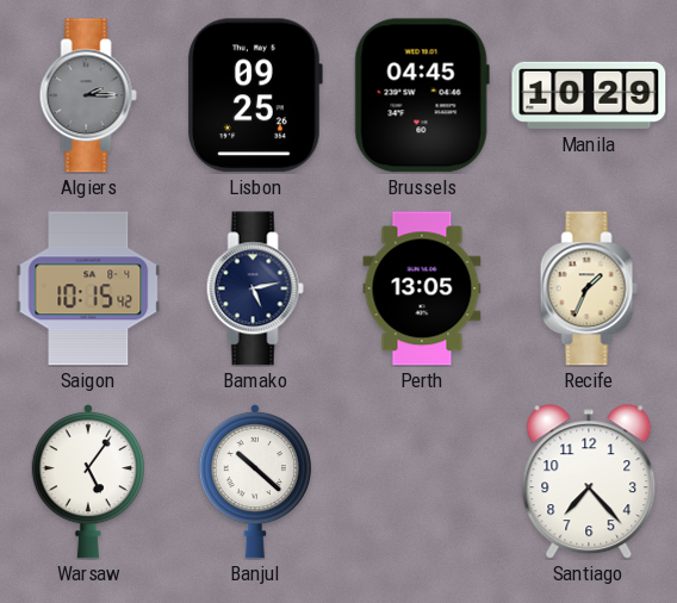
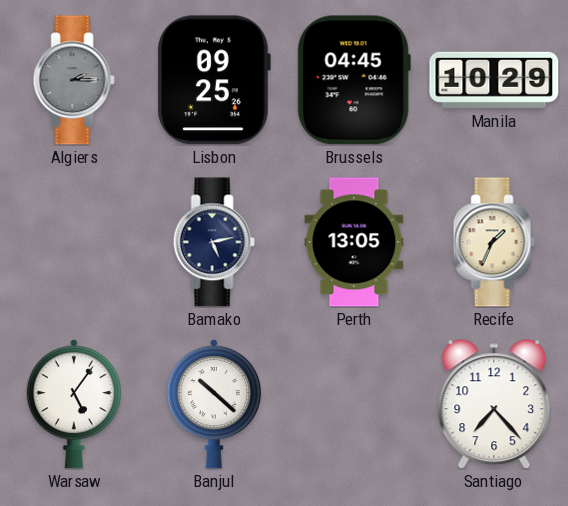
Saigon: 10:15 -> none (88, 288)
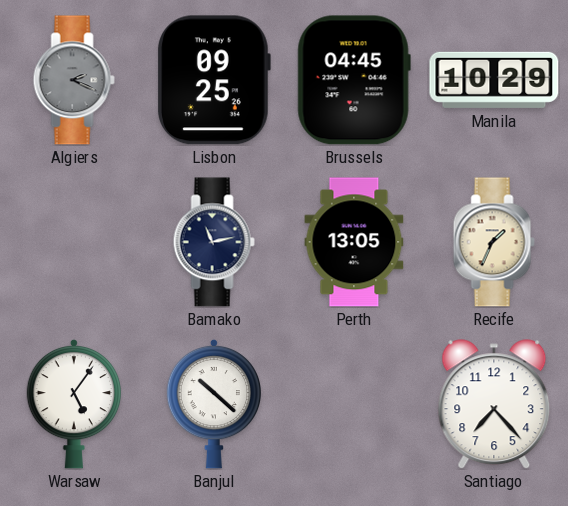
Algiers: 2:15 -> 2:19 (74, 80)
Bamako: 5:13 -> 11:13 (214, 242)
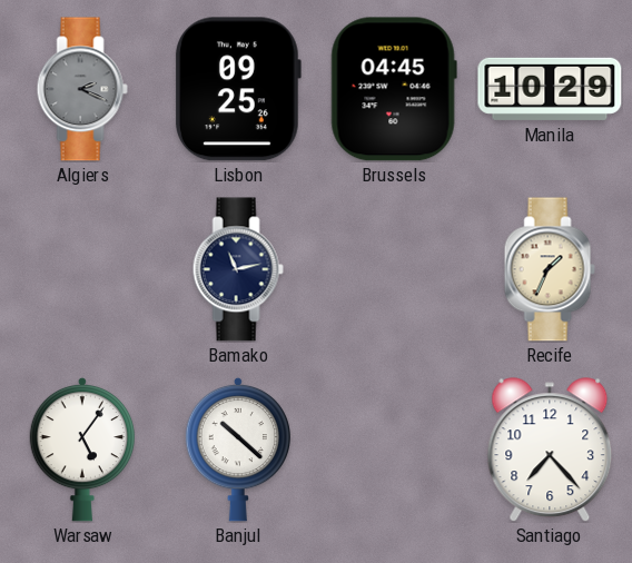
Perth: 13:05 -> none (354, 242)
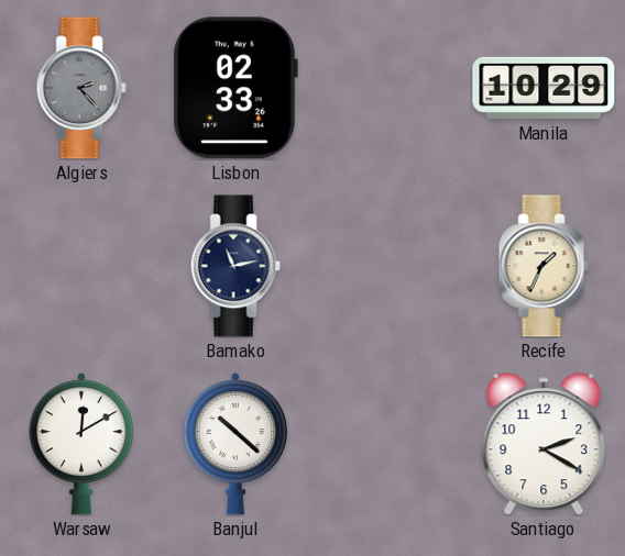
Algiers: 2:19 -> 2:23 (81, 88)
Lisbon: 09:25 -> 02:33 (235, 88)
Brussels: 04:45 -> none (394, 89)
Warsaw: 5:06 -> 12:10 (80, 444)
Santiago: 7:23 -> 2:20 (544, 444)
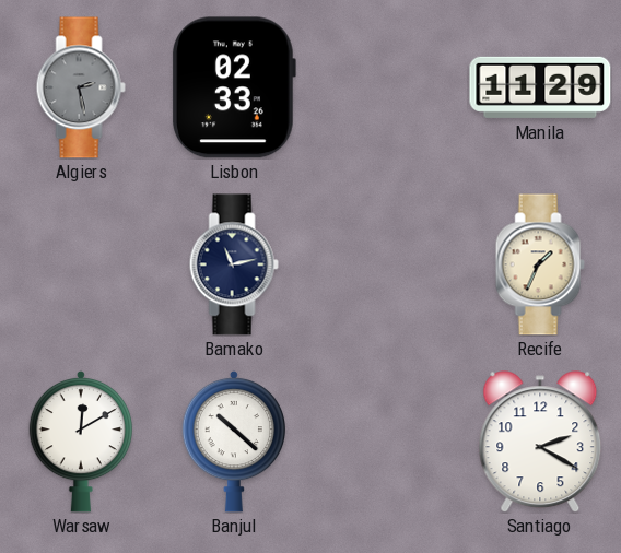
Algiers: 2:23 -> 2:28 (81, 87)
Manila: 10:29 -> 11:29 (540, 87)
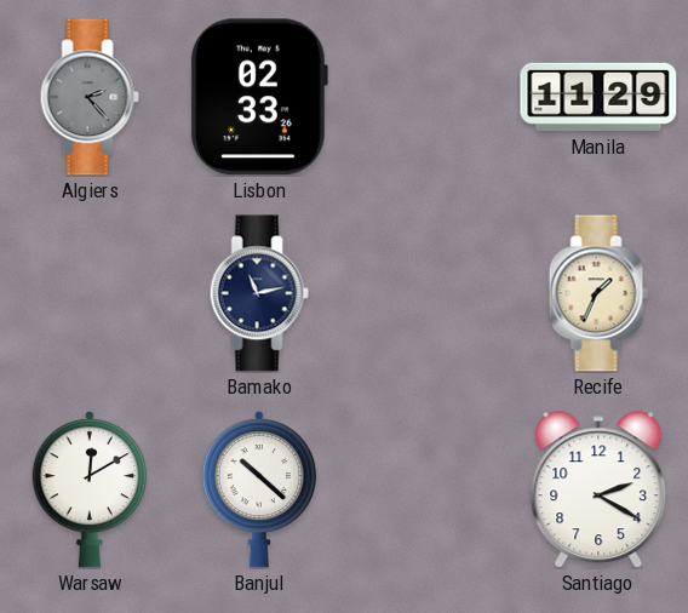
Algiers: 2:28 -> 2:23 (90, 97)
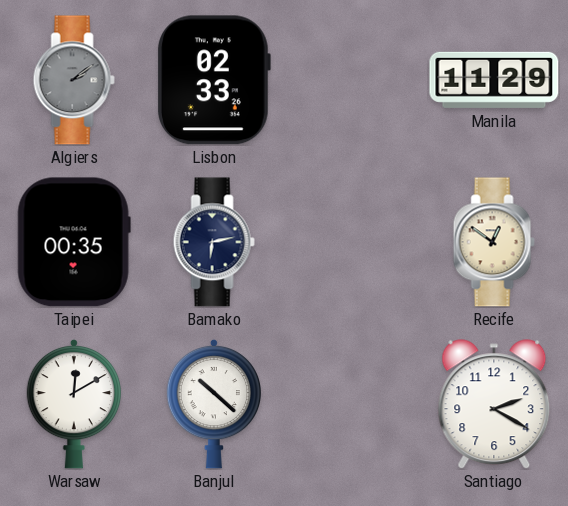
Algiers: 2:23 -> 2:09 (74, 80)
Taipei: none -> 00:35 (74, 242)
Bamako: 11:13 -> 6:13 (214, 242)
Recife: 1:34 -> 12:51 (494, 242)
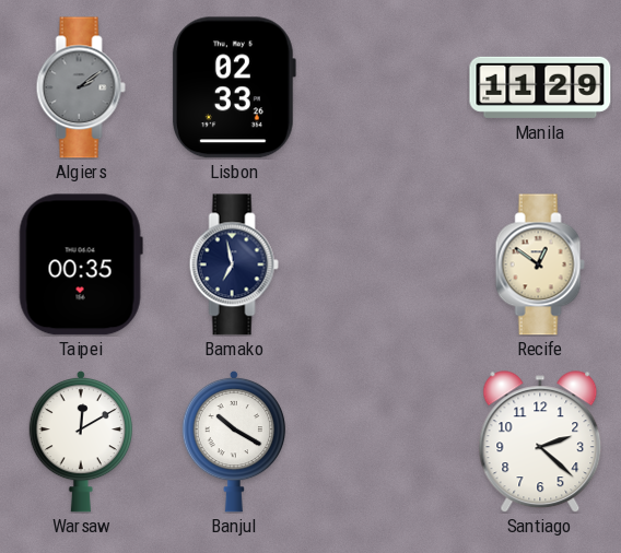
Bamako: 6:13 -> 6:58 (234, 264)
Banjul: 10:22 -> 10:20 (233, 442)
Santiago: 2:20 -> 2:22 (540, 442)
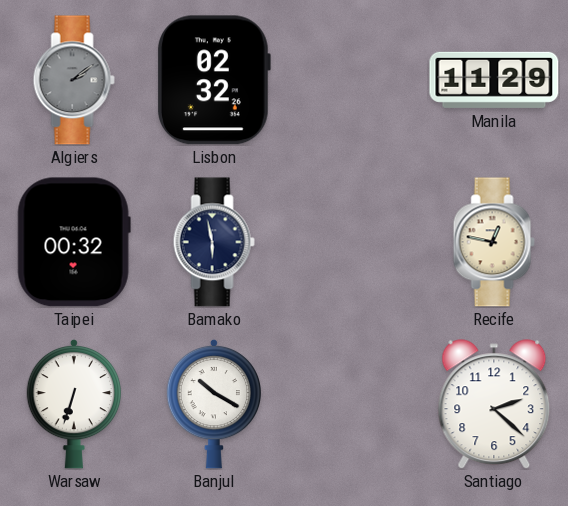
Lisbon: 02:33 -> 02:32 (214, 80)
Taipei: 00:35 -> 00:32 (74, 242)
Bamako: 6:58 -> 5:58 (214, 242)
Recife: 12:51 -> 12:47 (494, 242)
Warsaw: 12:10 -> 6:33 (73, 404)
